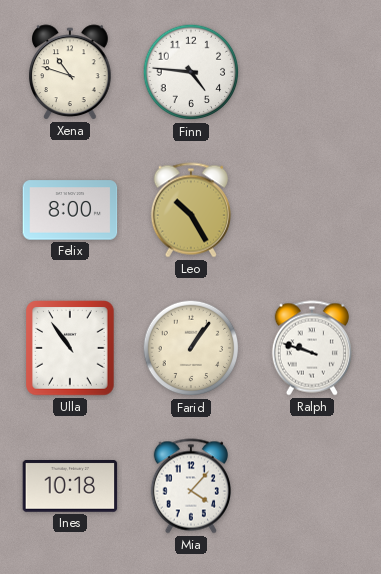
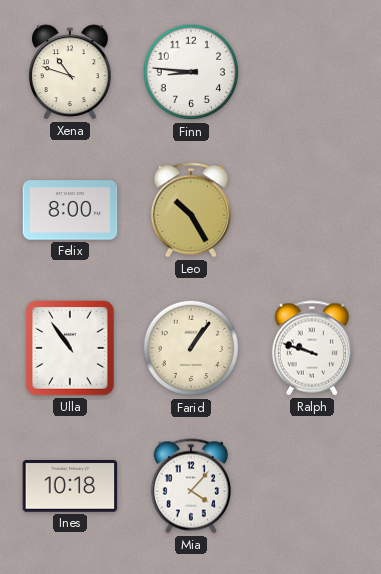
Finn: 4:46 -> 8:46 (191, 72)
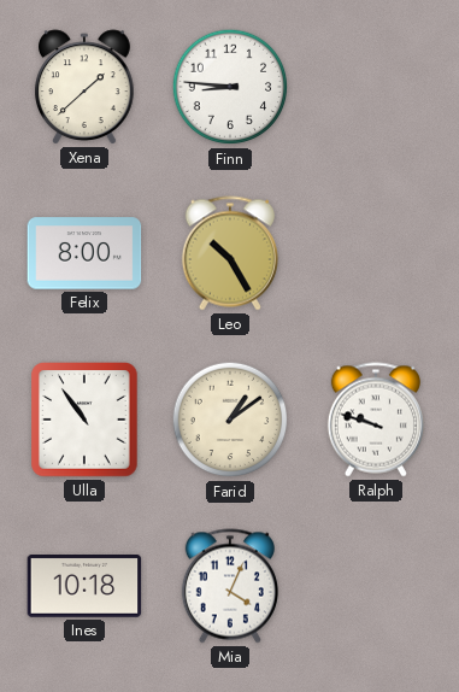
Xena: 10:48 -> 1:38 (86, 87)
Farid: 1:06 -> 1:09 (230, 420)
Mia: 4:07 -> 4:04 (230, 586)
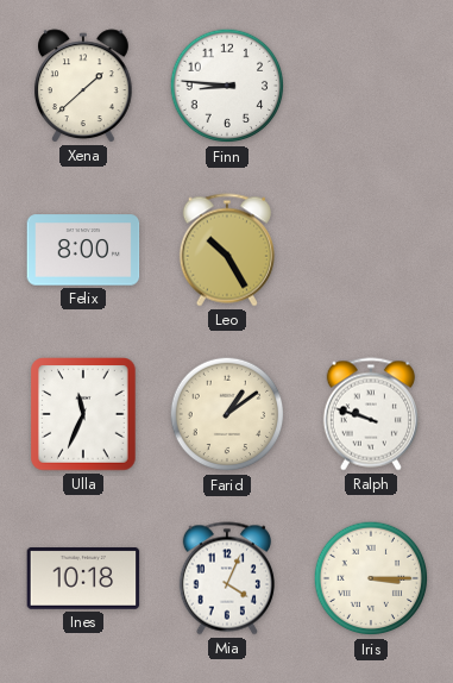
Ulla: 10:54 -> 11:34 (83, 414)
Iris: none -> 3:15 (371, 578)
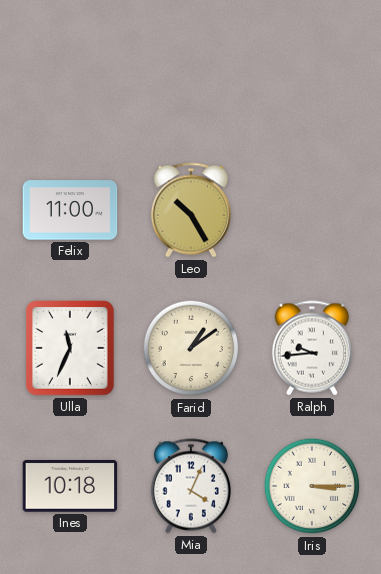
Xena: 1:38 -> none (84, 86)
Finn: 8:46 -> none (227, 86)
Felix: 8:00 -> 11:00 (70, 210)
Ralph: 9:48 -> 9:44 (312, 348)
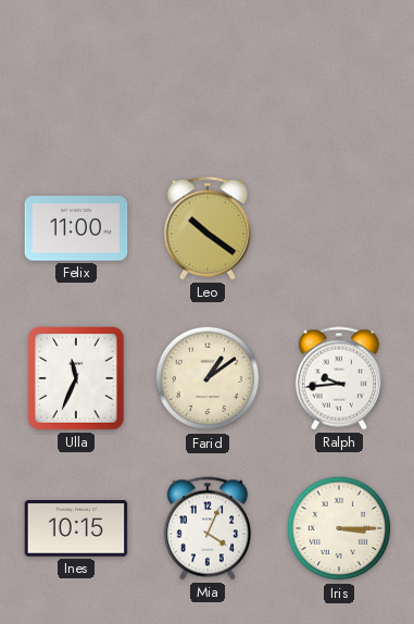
Leo: 10:25 -> 10:21 (208, 228)
Ines: 10:18 -> 10:15 (76, 529)
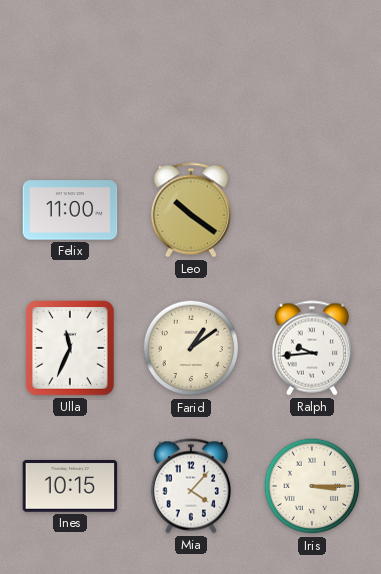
Mia: 4:04 -> 4:07 (191, 486)
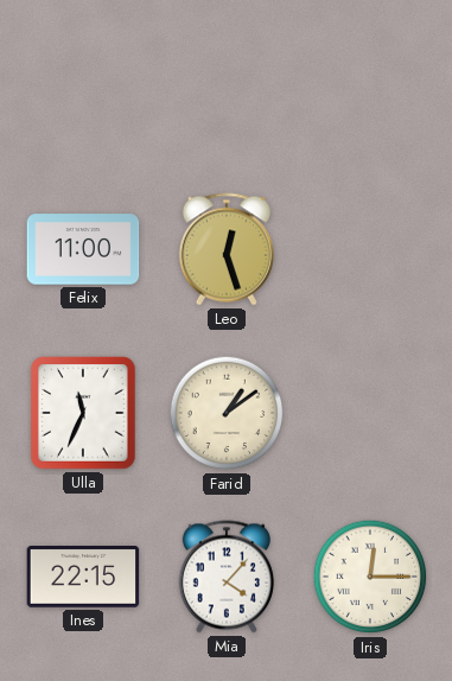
Leo: 10:21 -> 12:27 (227, 249)
Ralph: 9:44 -> none (312, 348)
Ines: 10:15 -> 22:15 (83, 578)
Iris: 3:15 -> 12:15 (370, 577)
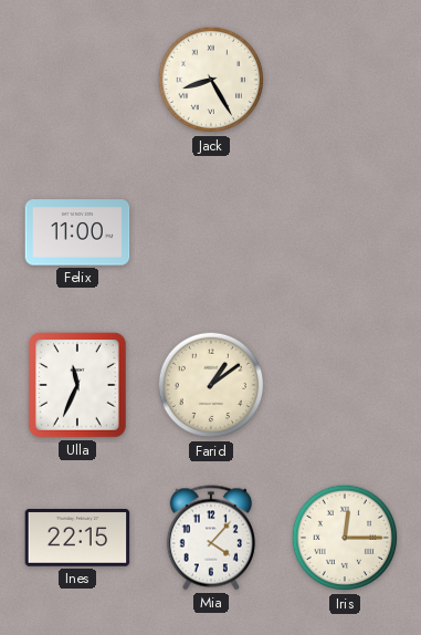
Jack: none -> 8:25 (211, 80)
Leo: 12:27 -> none (227, 249)
